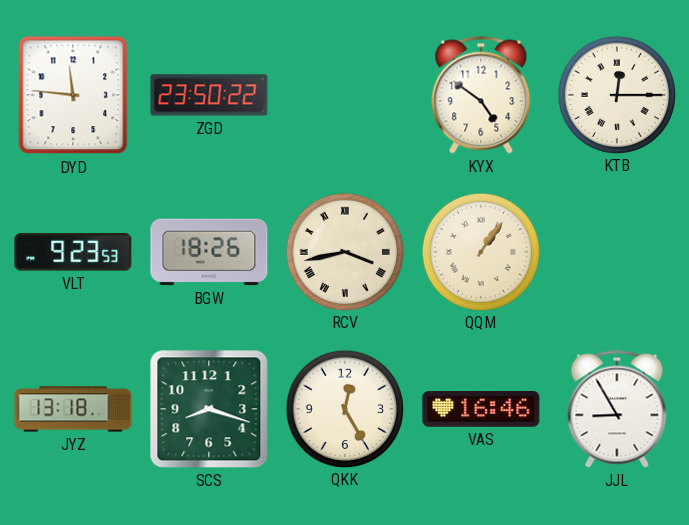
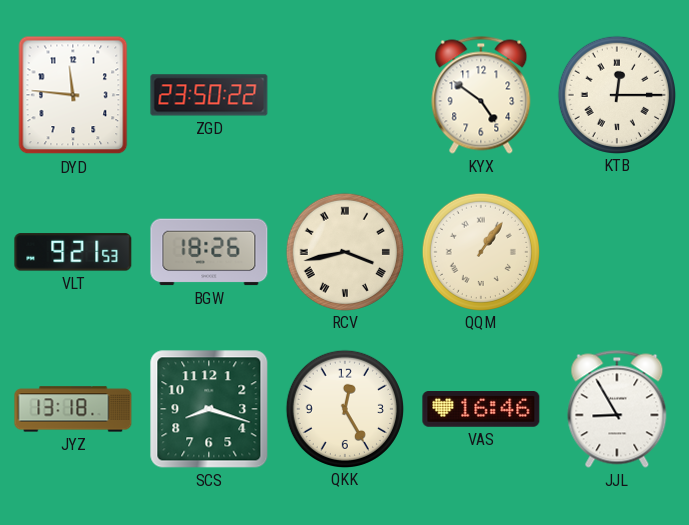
VLT: 9:23 -> 9:21 (73, 252)
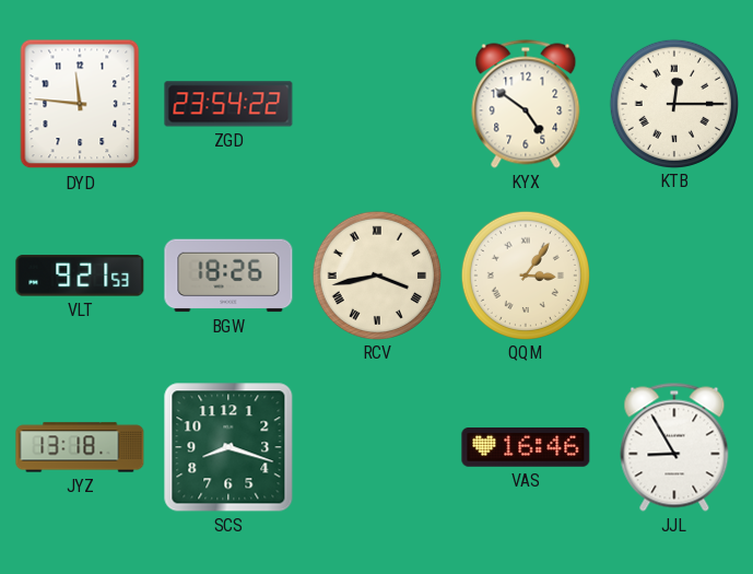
ZGD: 23:50 -> 23:54 (228, 104)
QQM: 1:06 -> 3:06 (525, 274)
QKK: 12:25 -> none (344, 408)
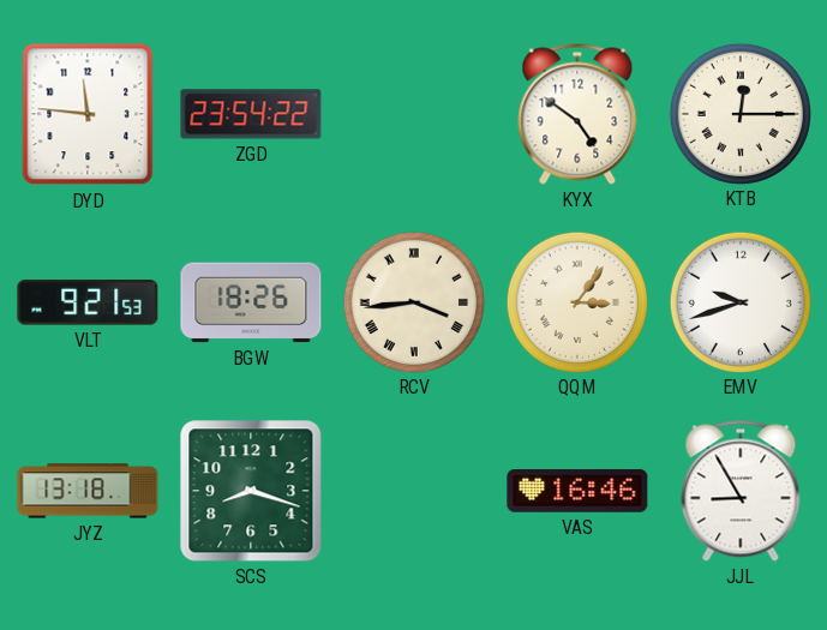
RCV: 3:43 -> 3:44 (413, 301)
EMV: none -> 9:42 (739, 301)
